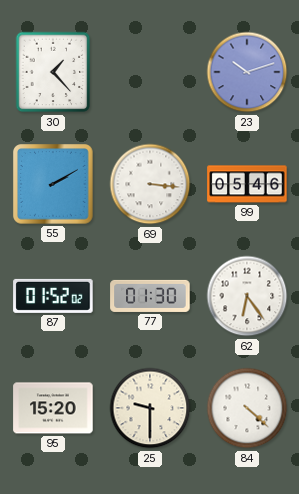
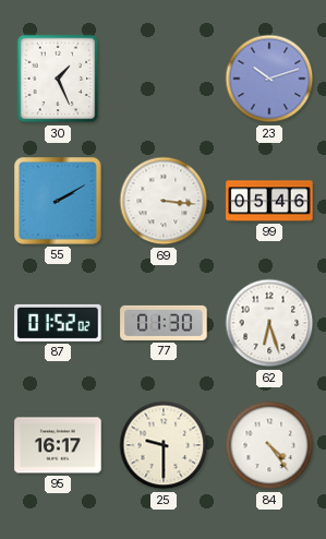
30: 1:23 -> 1:26 (58, 79)
62: 6:24 -> 6:27 (269, 323)
95: 15:20 -> 16:17 (58, 445)
84: 4:22 -> 4:24 (269, 445)
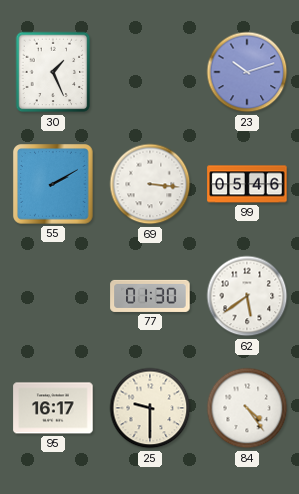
87: 01:52 -> none (58, 323)
62: 6:27 -> 5:39 (247, 296)
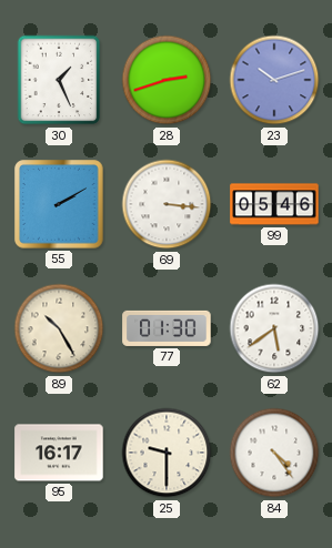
28: none -> 2:42 (167, 80)
89: none -> 10:25 (59, 328)
